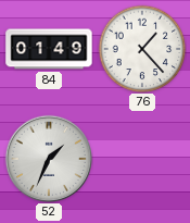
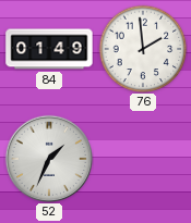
76: 1:23 -> 1:59 (143, 49)
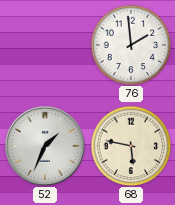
84: 01:49 -> none (49, 49)
68: none -> 5:47 (131, 146)
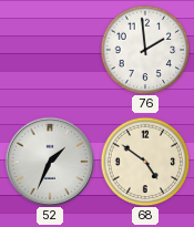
68: 5:47 -> 4:51 (145, 162)
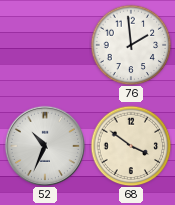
52: 1:34 -> 10:34 (45, 146)
68: 4:51 -> 3:51 (131, 146)
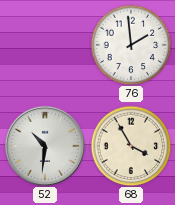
52: 10:34 -> 10:31 (45, 146)
68: 3:51 -> 3:55 (131, 146)
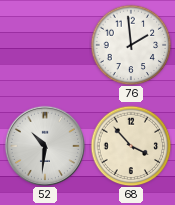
68: 3:55 -> 3:53 (131, 146)
